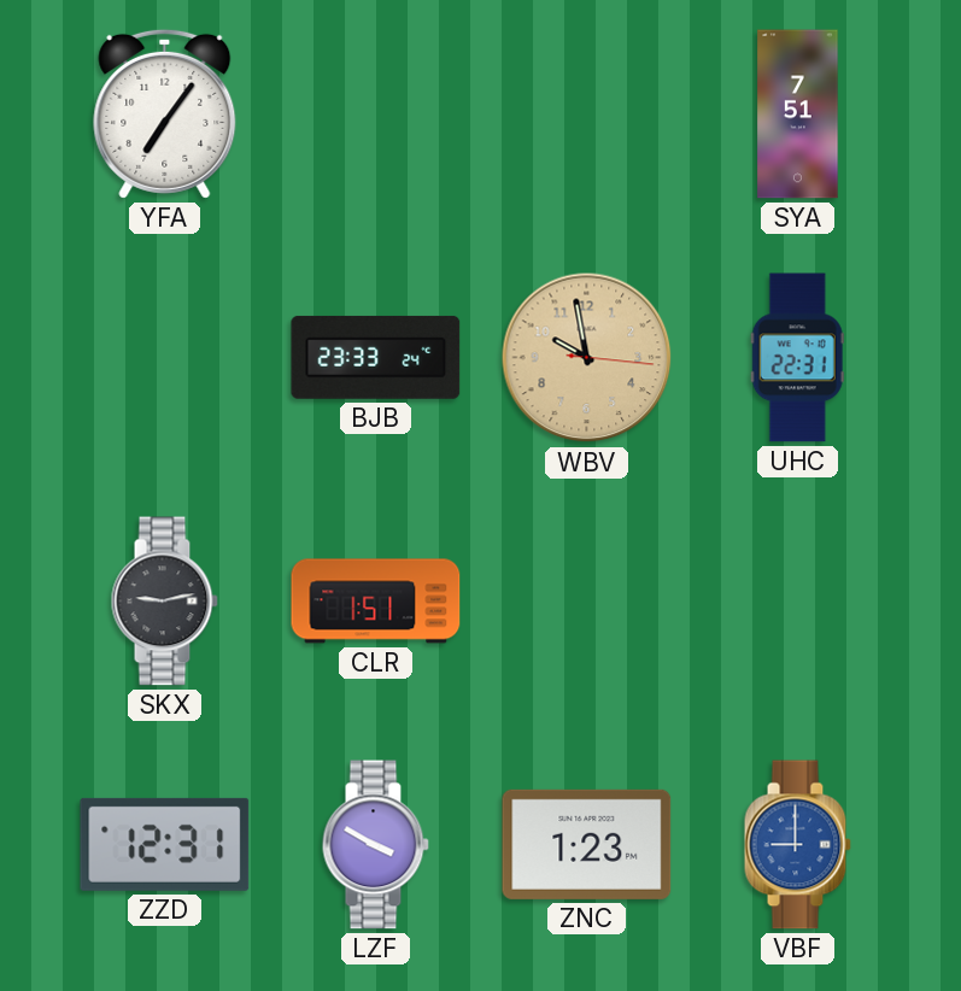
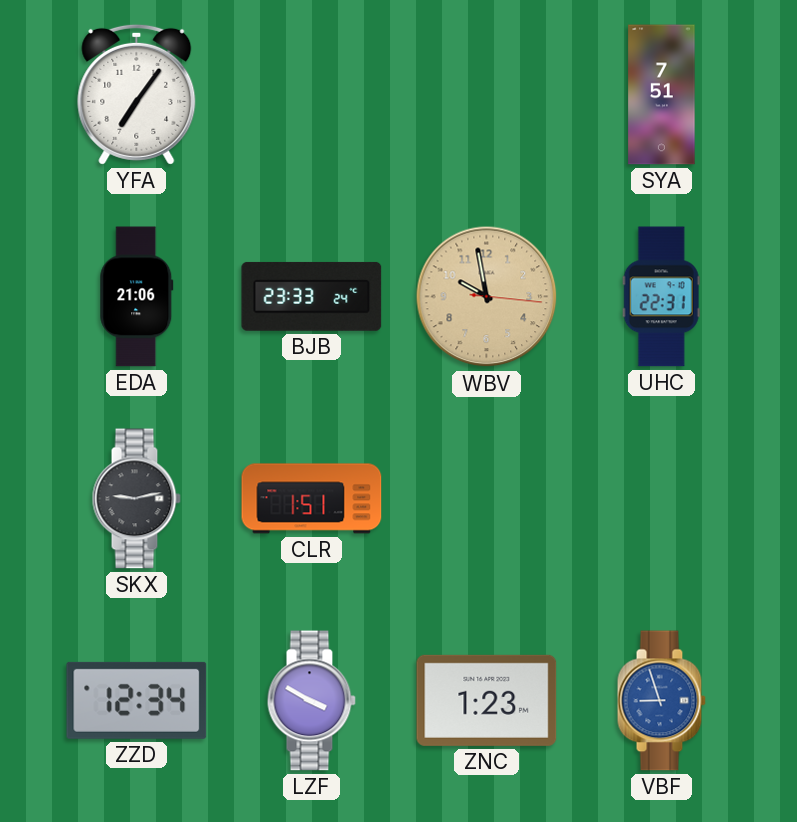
EDA: none -> 21:06 (137, 297)
ZZD: 12:31 -> 12:34 (137, 700)
VBF: 9:00 -> 8:57 (661, 701)
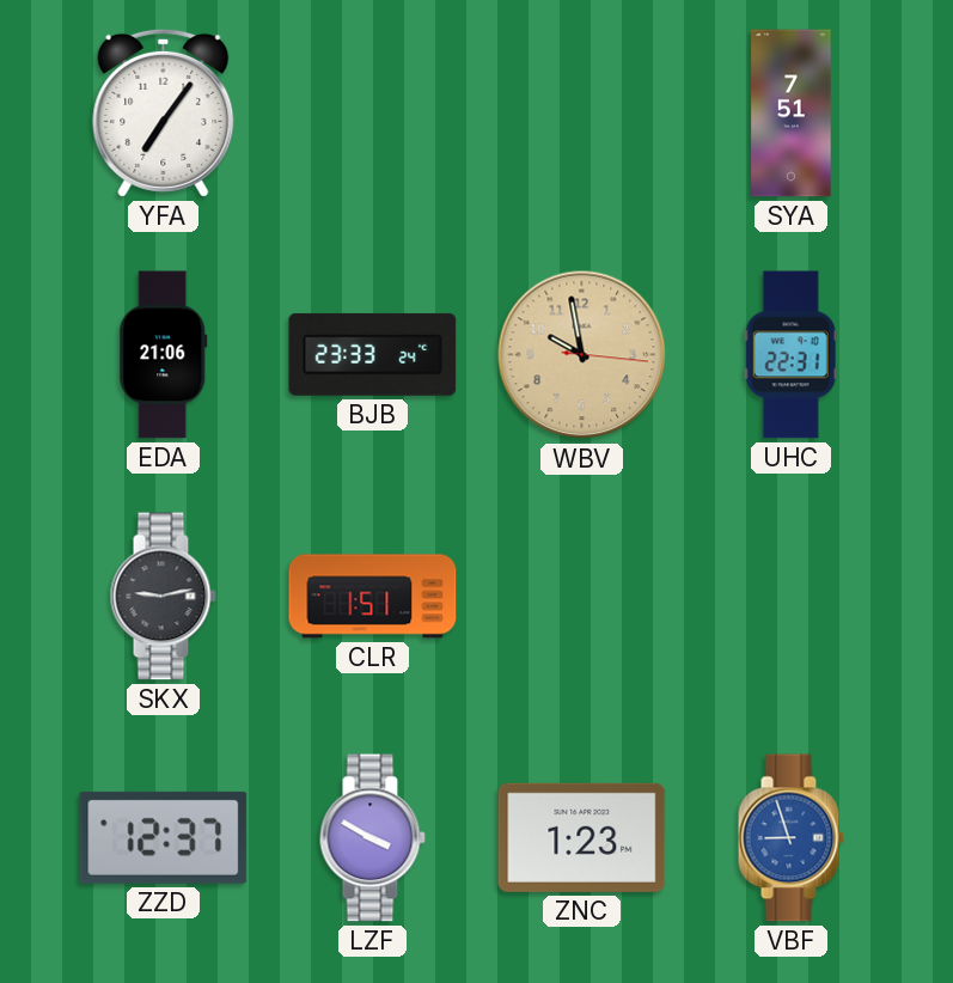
ZZD: 12:34 -> 12:37 (164, 837)
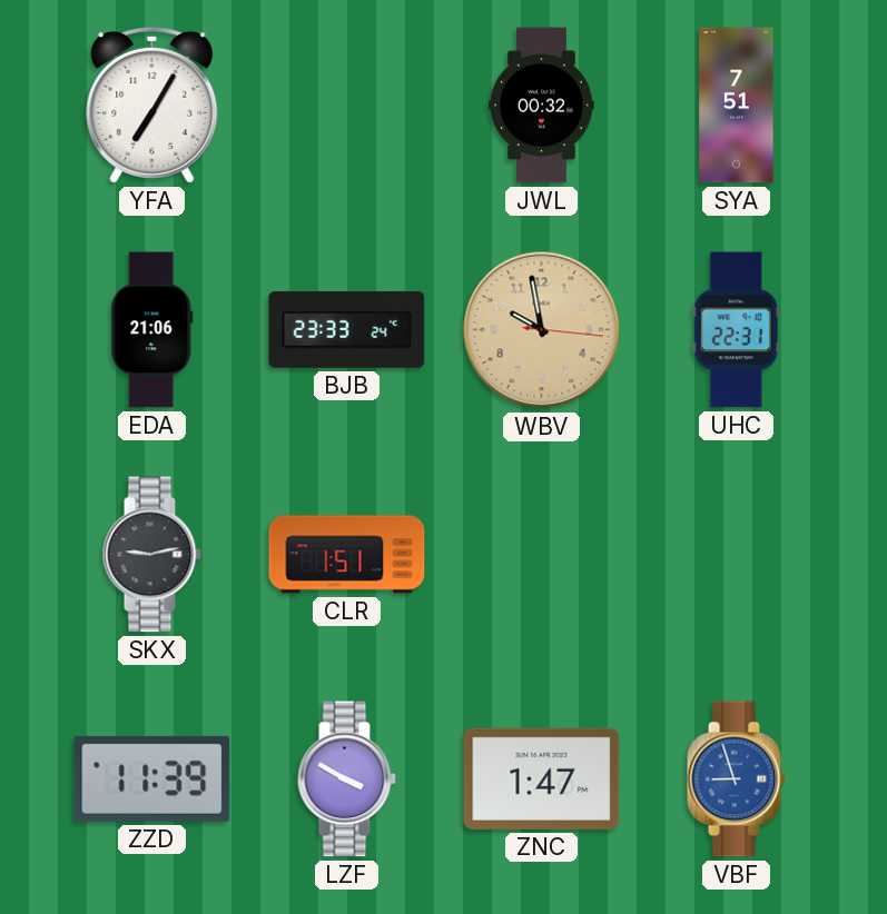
YFA: 7:06 -> 7:05 (152, 105)
JWL: none -> 00:32 (542, 106)
ZZD: 12:37 -> 11:39 (152, 778)
ZNC: 1:23 -> 1:47 (542, 778)
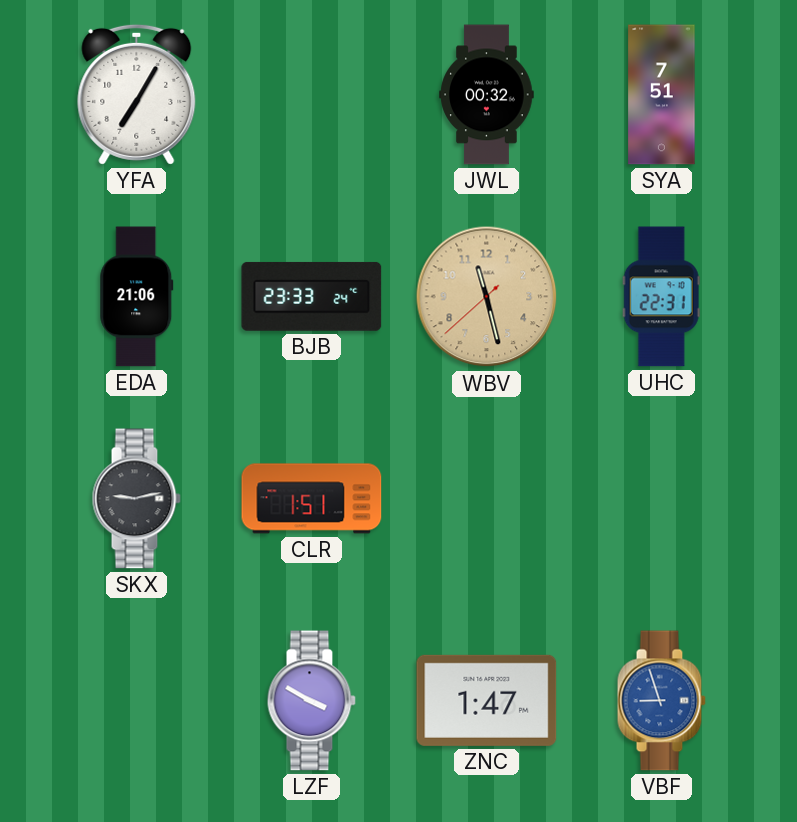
WBV: 9:58 -> 11:27 (487, 297)
ZZD: 11:39 -> none (152, 778)
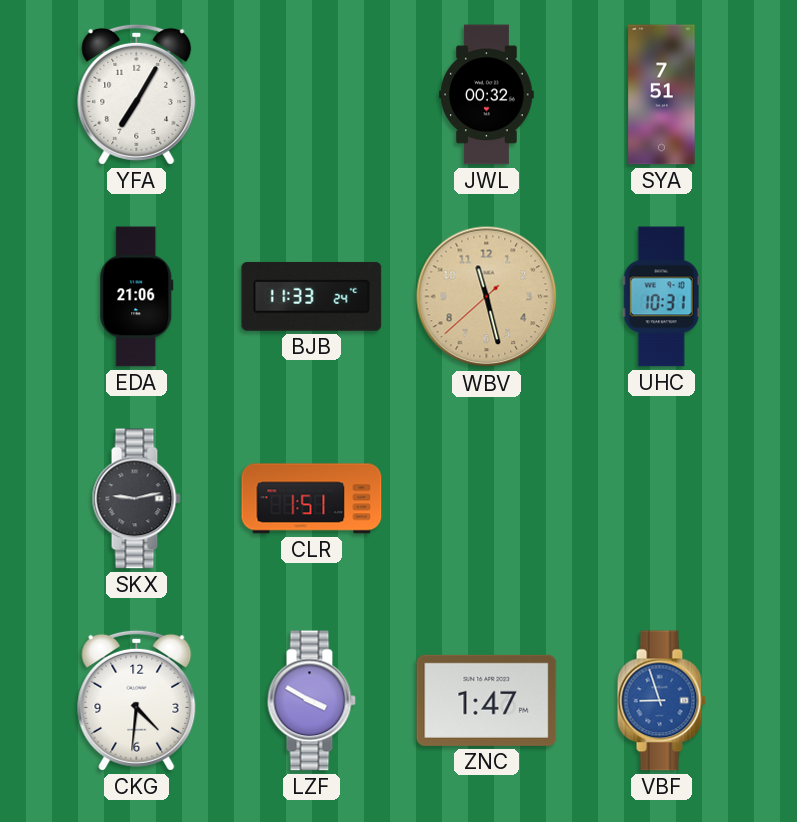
BJB: 23:33 -> 11:33 (312, 296)
UHC: 22:31 -> 10:31 (661, 297)
CKG: none -> 4:31 (137, 700)
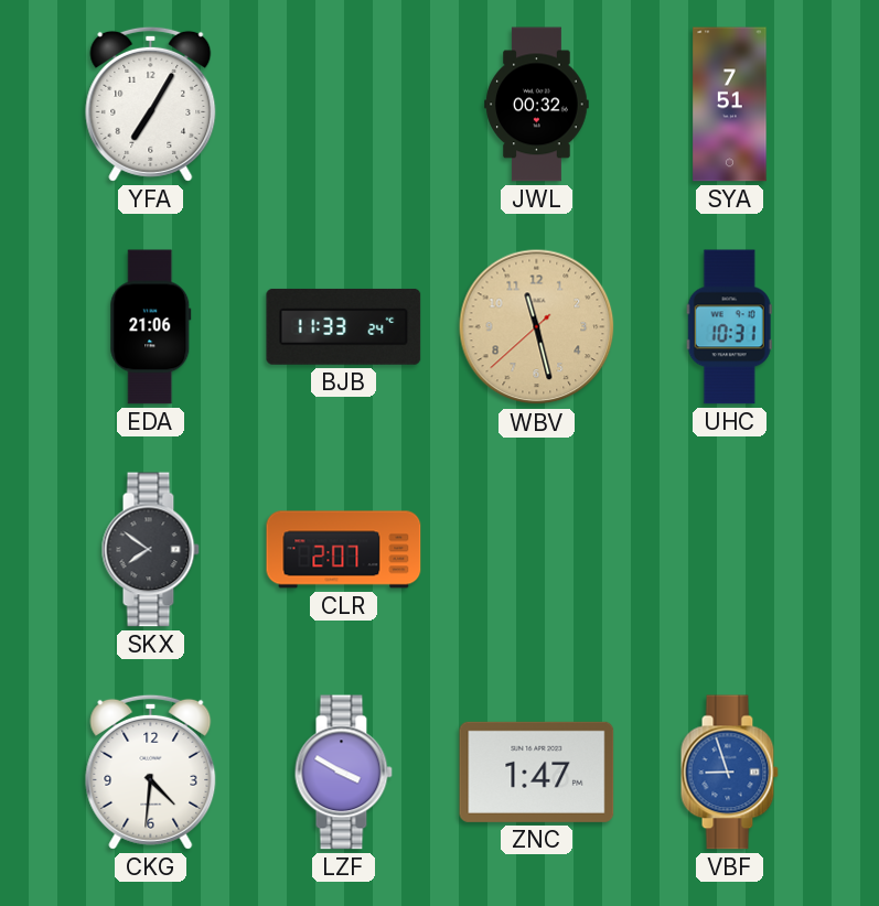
SKX: 9:13 -> 7:51 (150, 550)
CLR: 1:51 -> 2:07 (344, 550)
